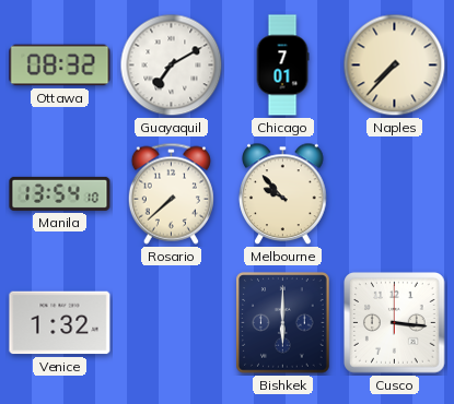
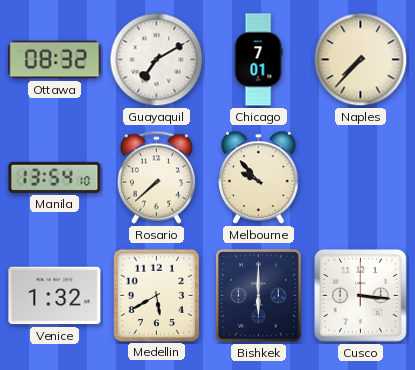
Medellin: none -> 5:40 (156, 295)
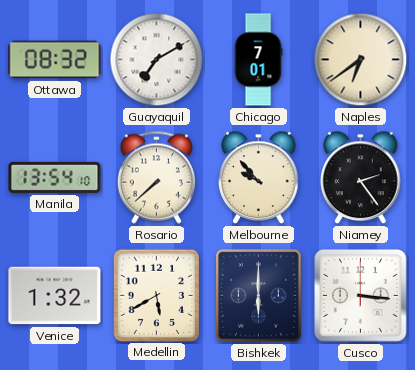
Naples: 7:37 -> 6:39 (361, 60)
Niamey: none -> 2:24 (361, 178)
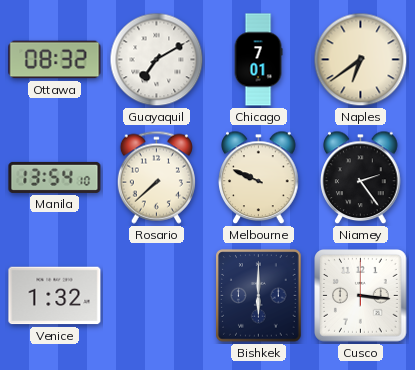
Melbourne: 9:53 -> 9:49 (259, 178)
Medellin: 5:40 -> none (156, 295)
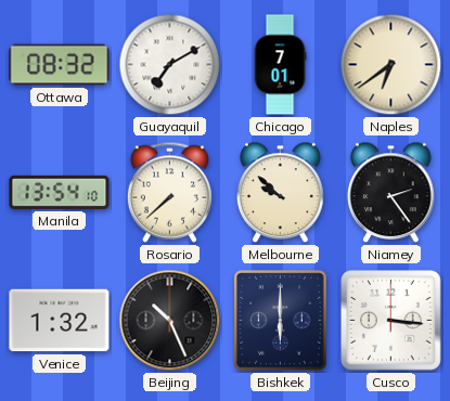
Melbourne: 9:49 -> 9:52 (281, 193)
Beijing: none -> 10:26 (170, 321)
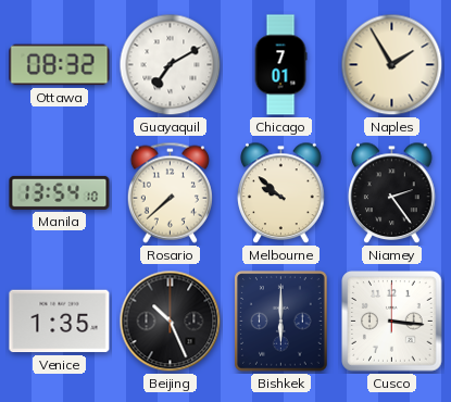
Naples: 6:39 -> 1:55 (392, 65)
Venice: 1:32 -> 1:35 (60, 322)
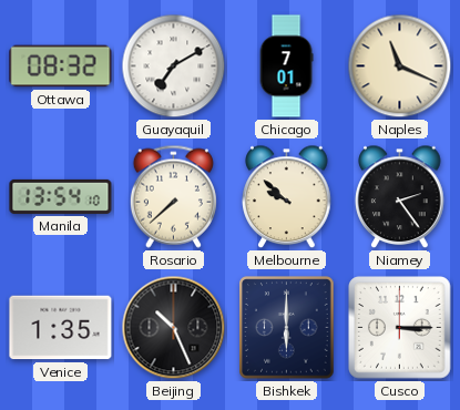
Naples: 1:55 -> 11:19 (400, 66)
Cusco: 3:16 -> 3:15 (400, 328)
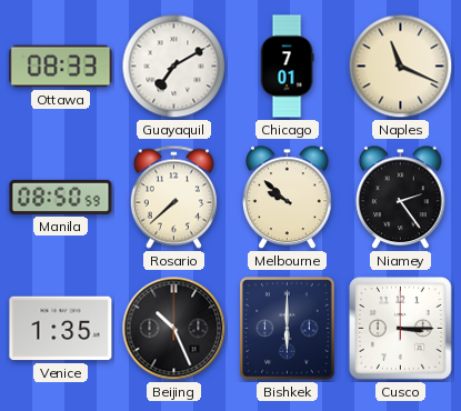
Ottawa: 08:32 -> 08:33 (61, 67)
Manila: 13:54 -> 08:50 (61, 197)
